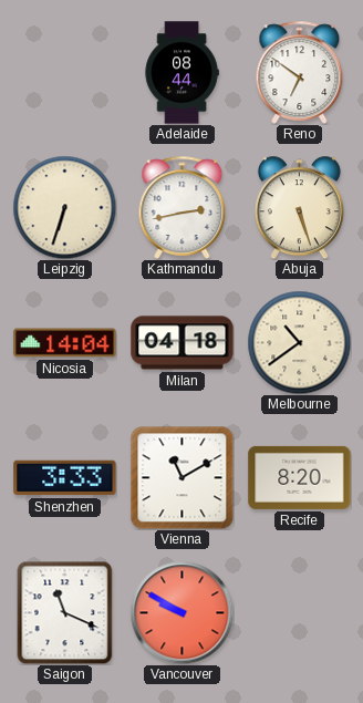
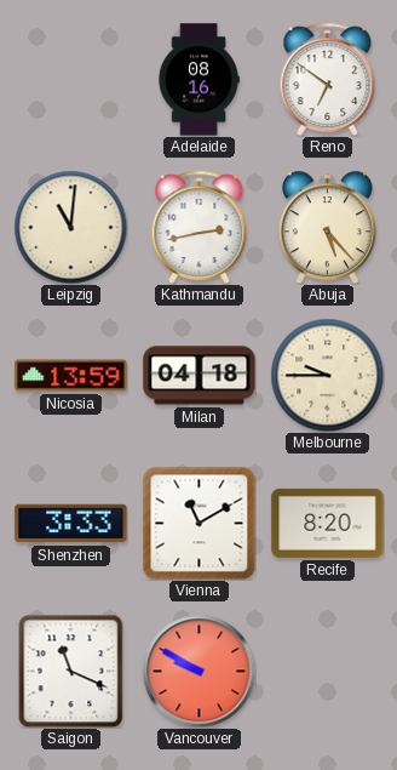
Adelaide: 08:44 -> 08:16 (198, 80)
Leipzig: 6:33 -> 11:01 (70, 227)
Abuja: 5:27 -> 5:23 (327, 227)
Nicosia: 14:04 -> 13:59 (71, 376)
Melbourne: 10:39 -> 9:45 (327, 375)
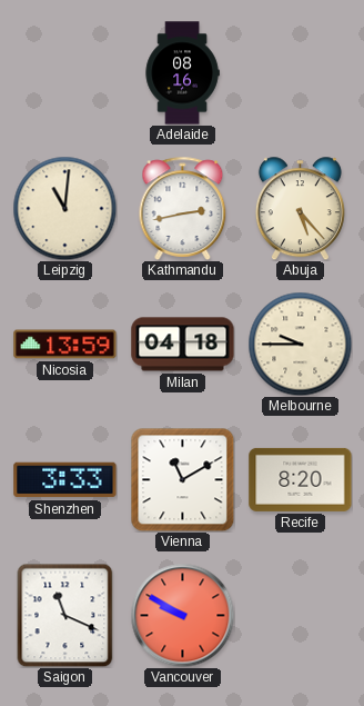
Reno: 6:51 -> none (328, 79)
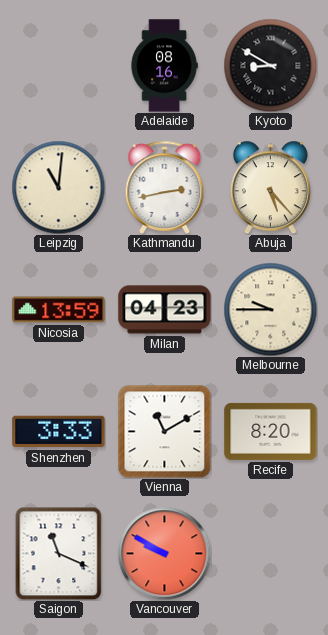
Kyoto: none -> 8:50 (270, 65)
Milan: 04:18 -> 04:23 (165, 310)
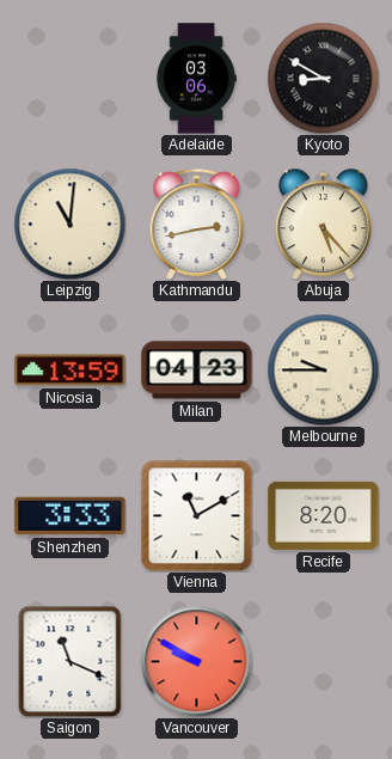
Adelaide: 08:16 -> 03:06 (196, 79)
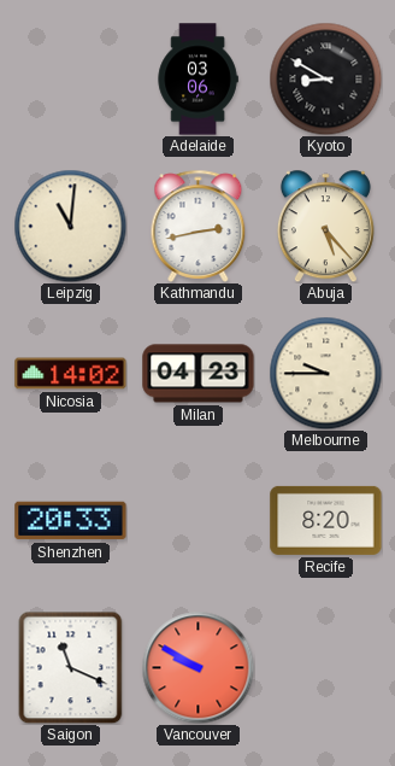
Nicosia: 13:59 -> 14:02 (71, 374)
Shenzhen: 3:33 -> 20:33 (71, 521)
Vienna: 11:10 -> none (196, 515)
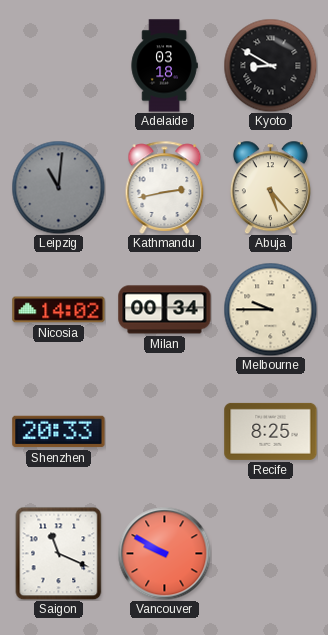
Adelaide: 03:06 -> 03:18 (164, 66)
Leipzig dial: cream -> grey (58, 187)
Milan: 04:23 -> 00:34 (165, 310)
Recife: 8:20 -> 8:25 (271, 431)
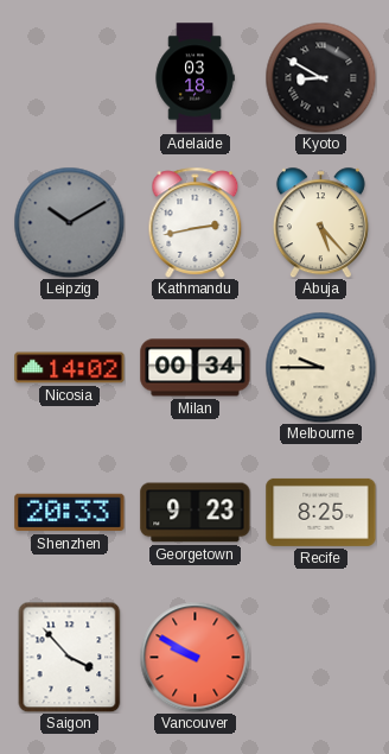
Leipzig: 11:01 -> 10:10 (69, 222)
Georgetown: none -> 9:23 (196, 513)
Saigon: 11:19 -> 3:53 (70, 657)
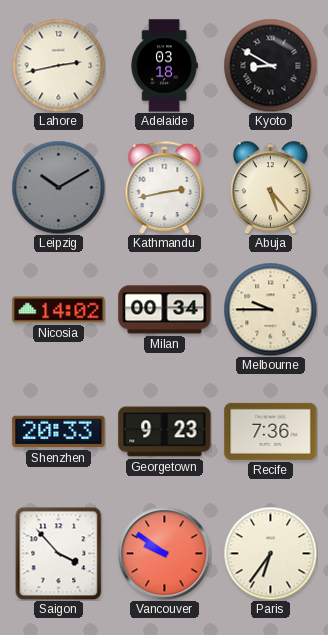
Lahore: none -> 2:43 (58, 65)
Recife: 8:25 -> 7:36 (271, 431)
Vancouver: 9:50 -> 9:51 (164, 553)
Paris: none -> 6:36 (270, 553)
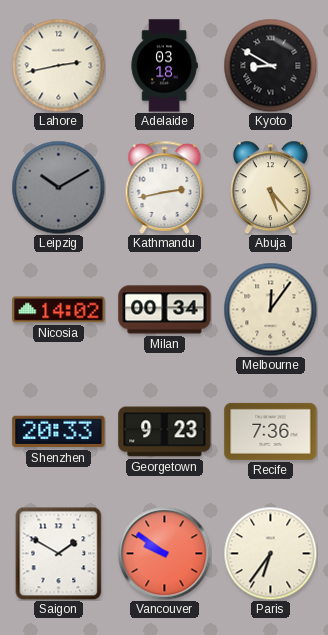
Melbourne: 9:45 -> 12:06 (270, 309)
Saigon: 3:53 -> 1:50 (59, 553)
